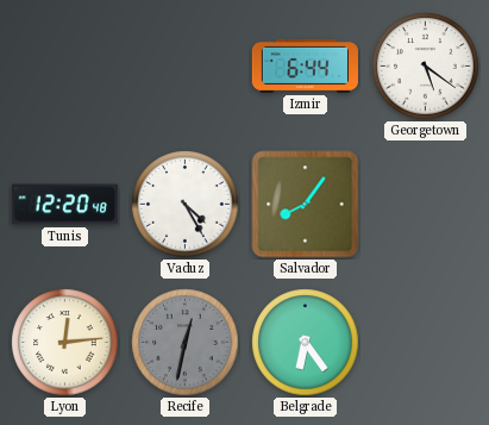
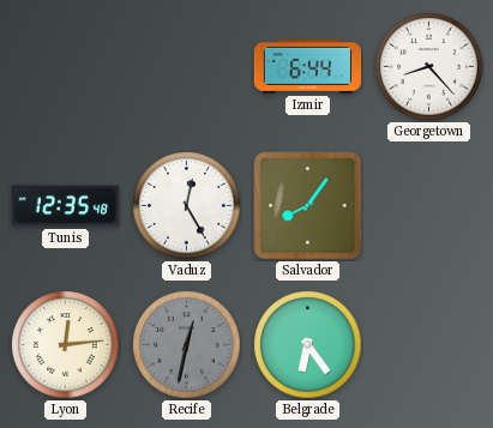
Georgetown: 5:21 -> 8:23 (429, 67)
Tunis: 12:20 -> 12:35 (65, 206)
Vaduz: 4:25 -> 12:25 (187, 206)
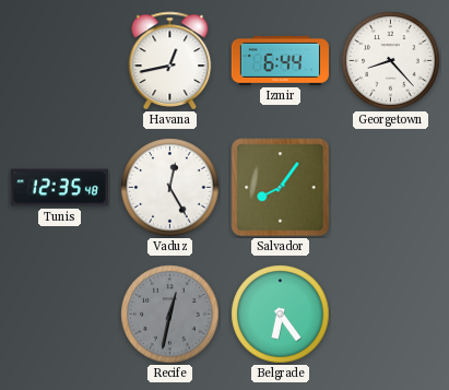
Havana: none -> 12:43 (170, 60)
Lyon: 12:14 -> none (66, 345)
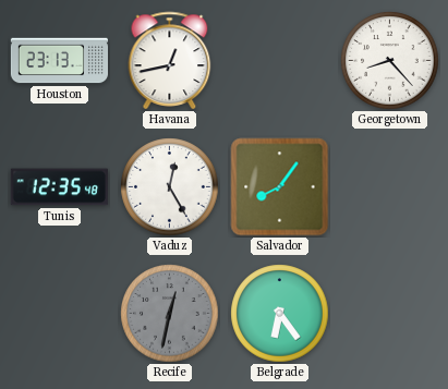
Houston: none -> 23:13 (59, 61)
Izmir: 6:44 -> none (280, 60)
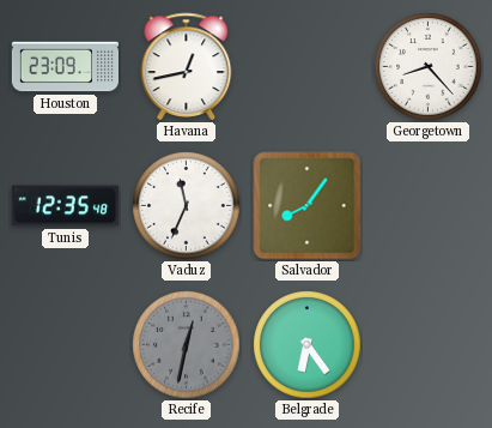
Houston: 23:13 -> 23:09 (65, 67)
Vaduz: 12:25 -> 11:34 (187, 206)
